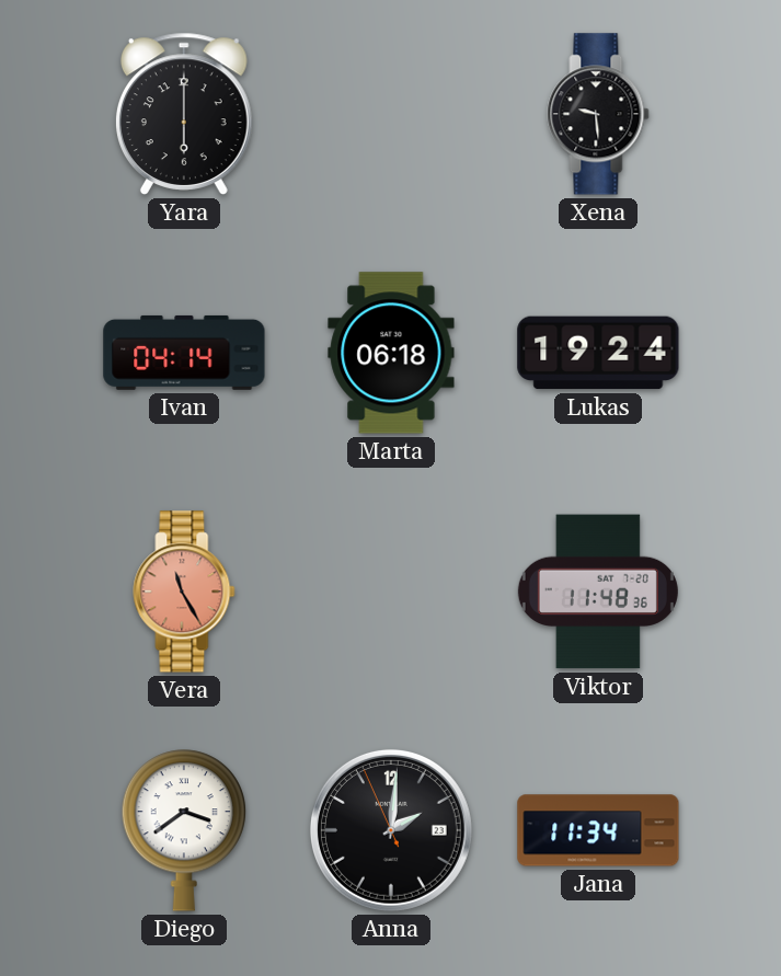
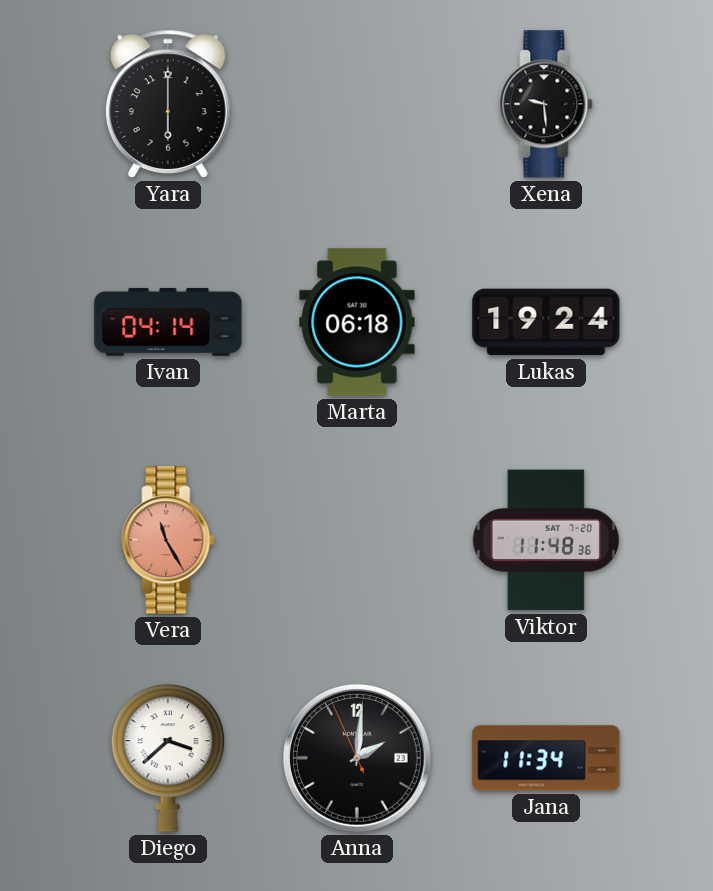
Diego: 3:39 -> 3:38 (167, 758)
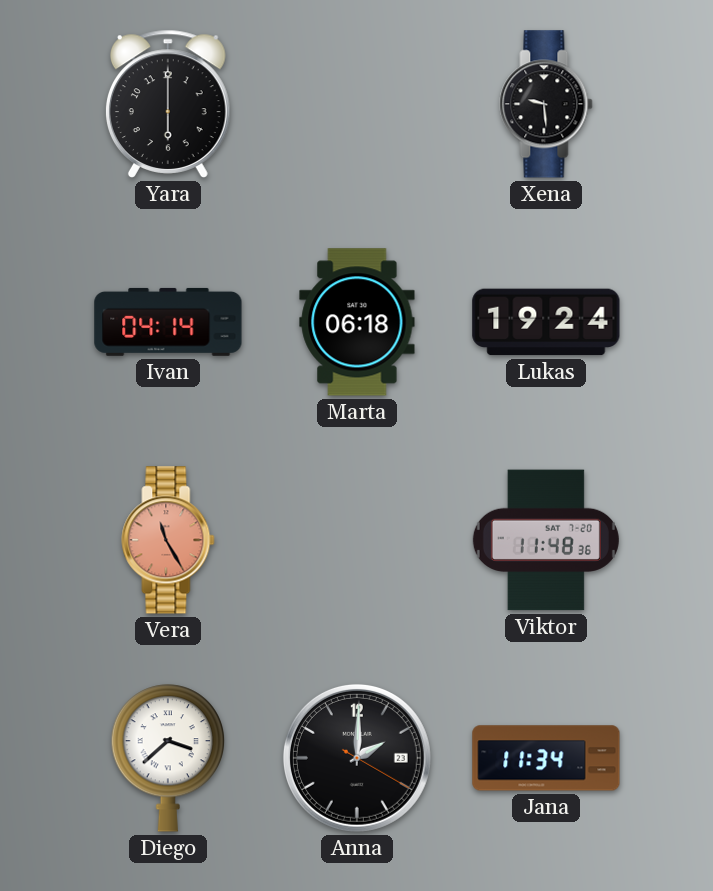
Anna: 2:00:56 -> 2:00:20 (357, 758)
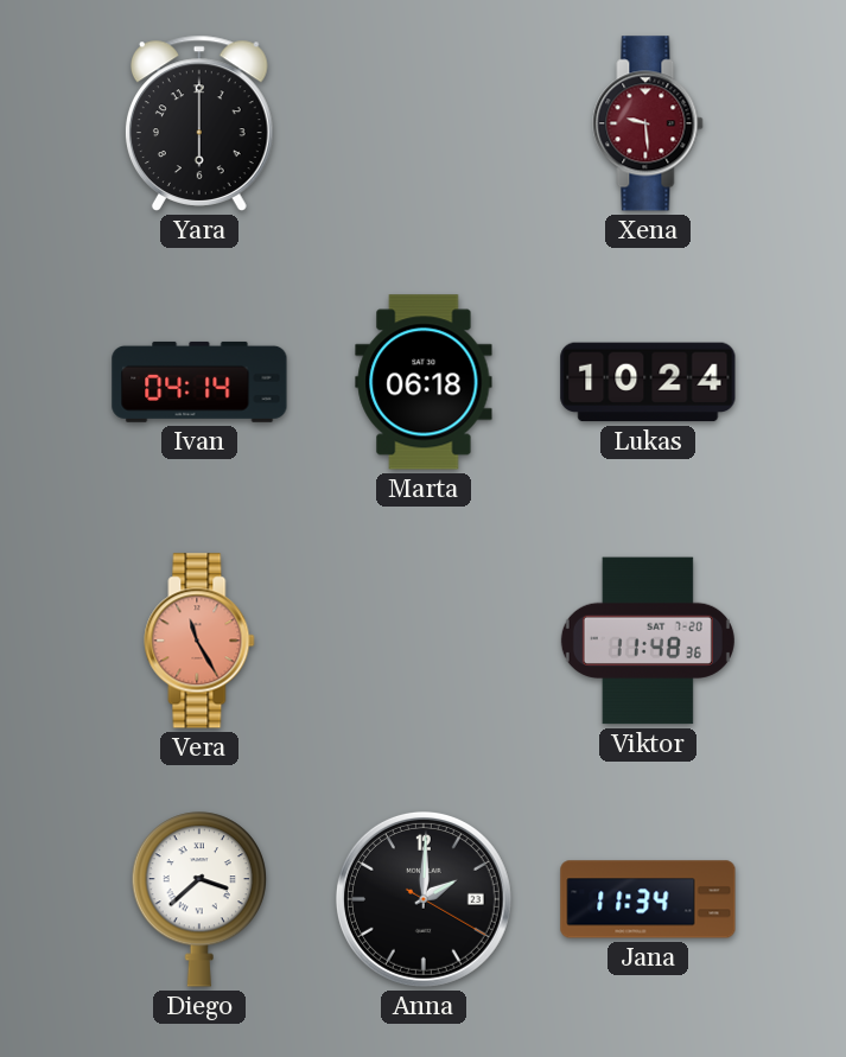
Xena dial: black -> burgundy (648, 123)
Lukas: 19:24 -> 10:24 (648, 382)
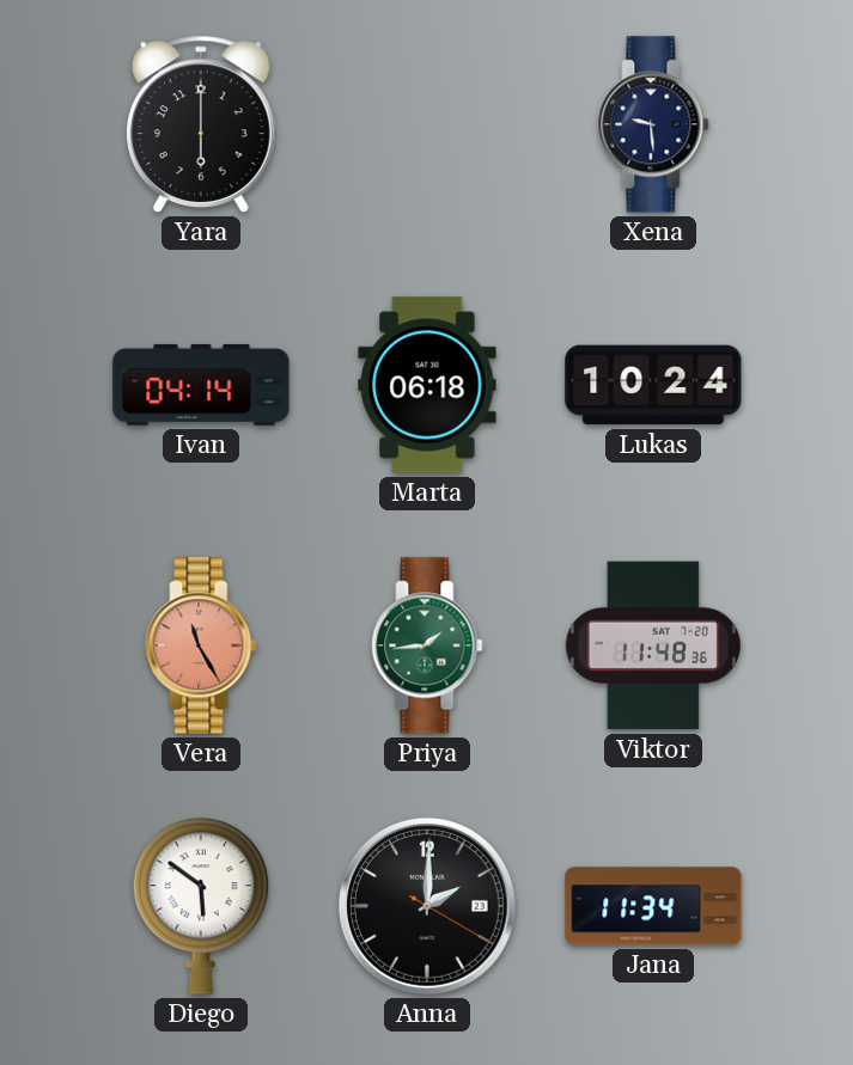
Xena dial: burgundy -> navy (653, 124)
Priya: none -> 1:44 (427, 645)
Diego: 3:38 -> 5:51 (200, 906)
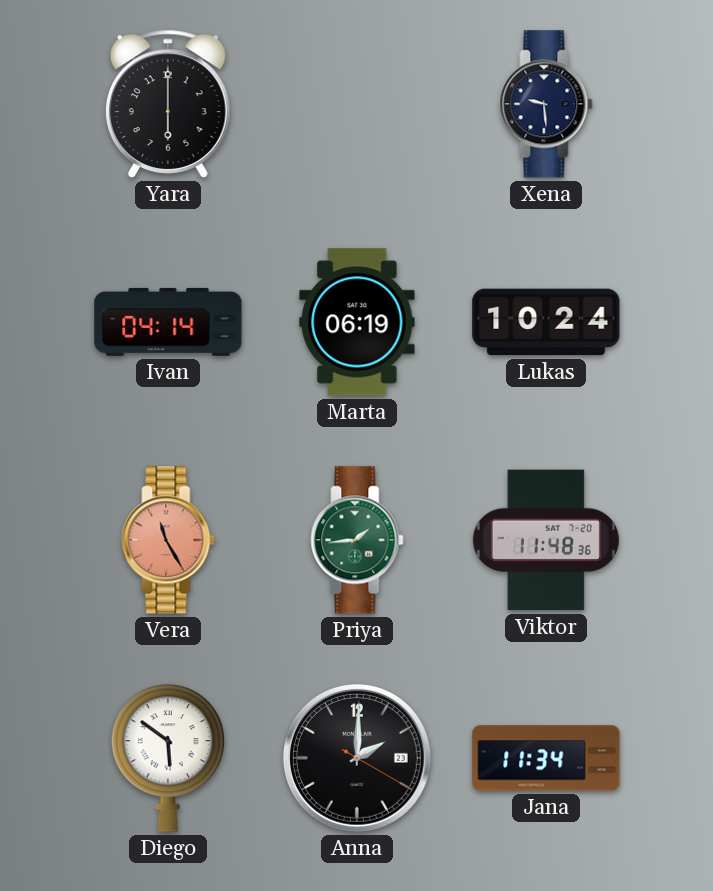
Marta: 06:18 -> 06:19 (357, 322)
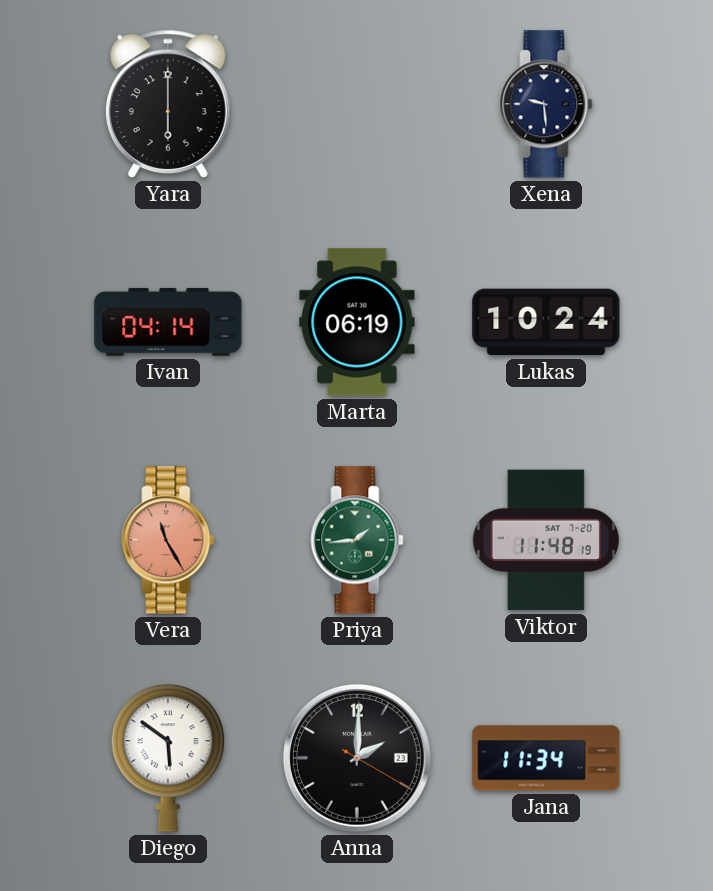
Viktor: 11:48:36 -> 11:48:19 (546, 540)
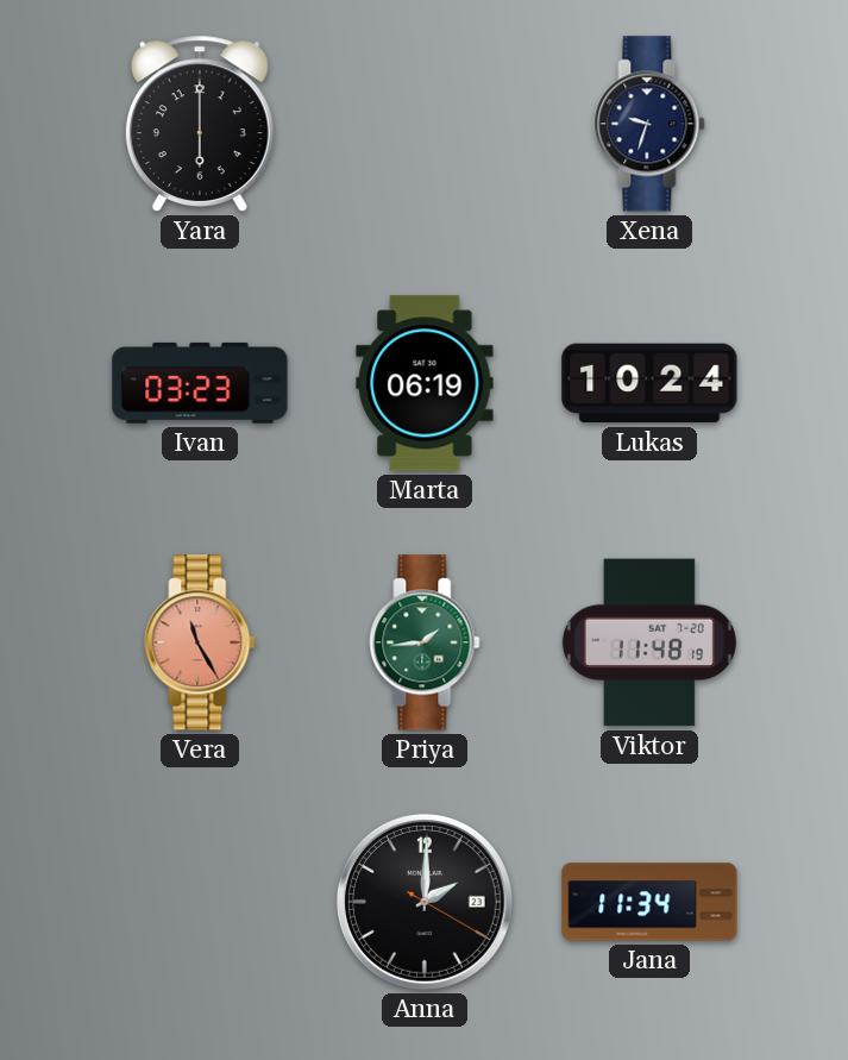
Xena: 9:29 -> 9:33 (649, 124)
Ivan: 04:14 -> 03:23 (200, 383)
Diego: 5:51 -> none (167, 758)
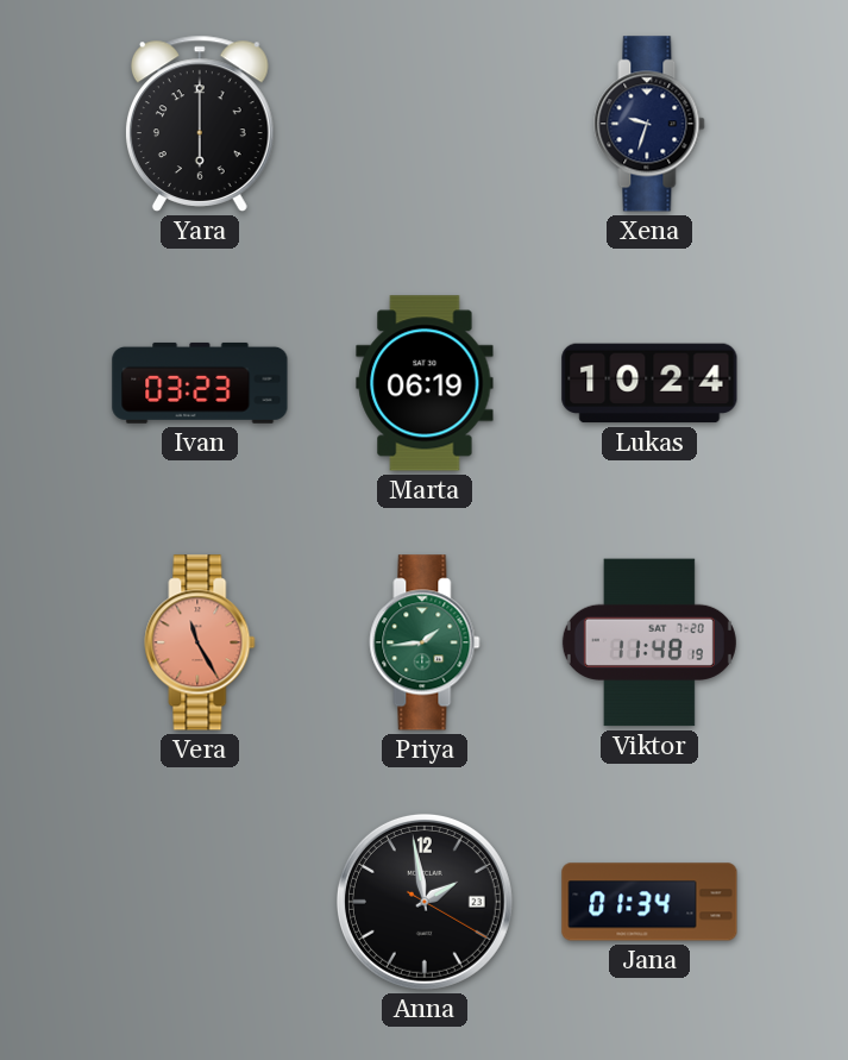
Anna: 2:00 -> 1:58 (425, 902)
Jana: 11:34 -> 01:34 (649, 902)
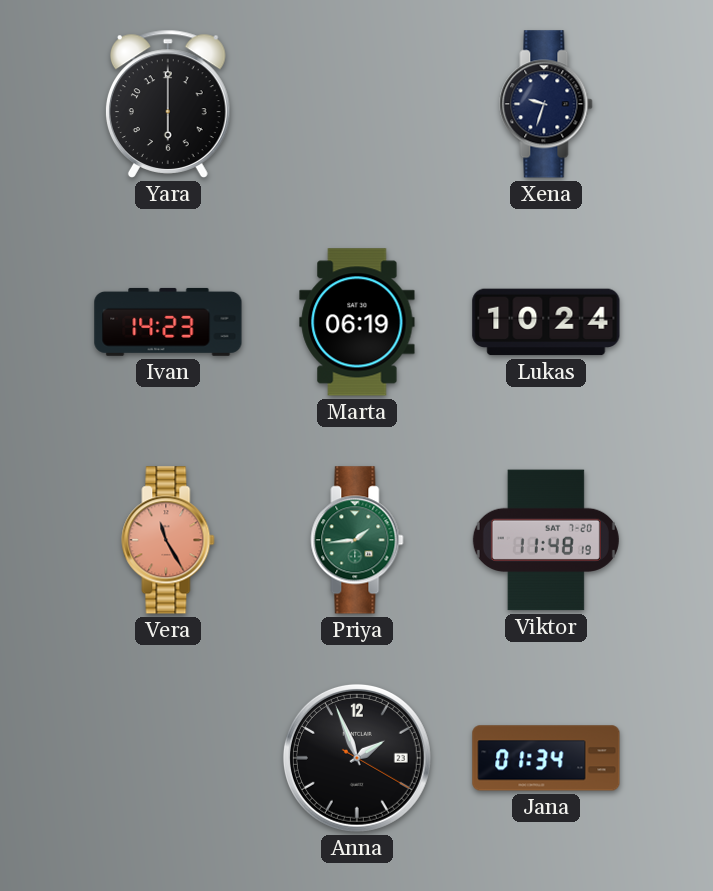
Ivan: 03:23 -> 14:23 (168, 322)
Anna: 1:58 -> 1:56 (357, 758)
